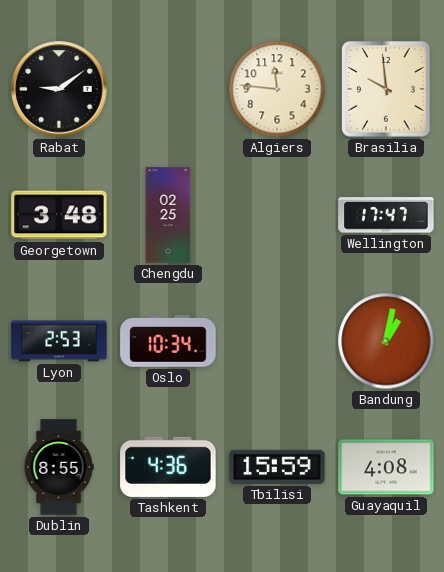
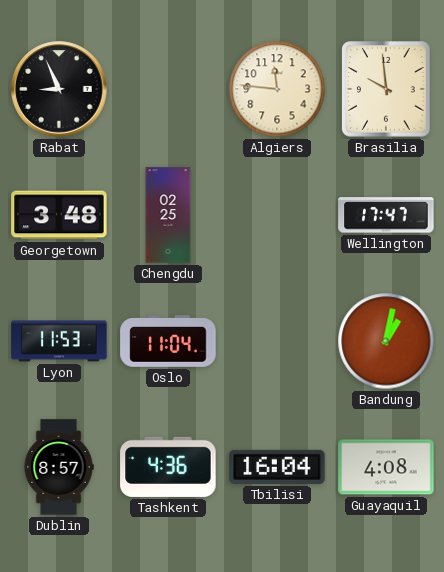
Rabat: 9:09 -> 8:56 (59, 89)
Lyon: 2:53 -> 11:53 (59, 341)
Oslo: 10:34 -> 11:04 (168, 341)
Dublin: 8:55 -> 8:57 (59, 467)
Tbilisi: 15:59 -> 16:04 (277, 467)
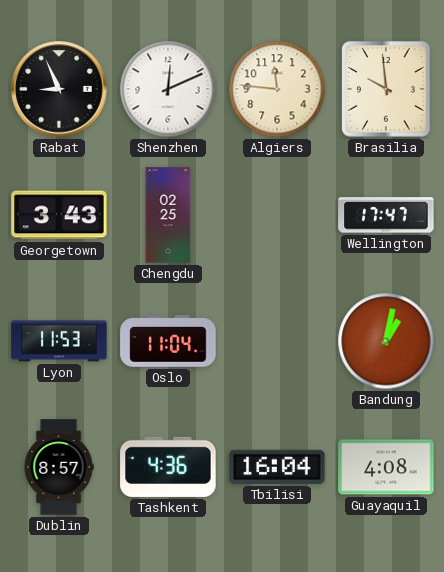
Shenzhen: none -> 12:11 (168, 89)
Georgetown: 3:48 -> 3:43 (59, 215)
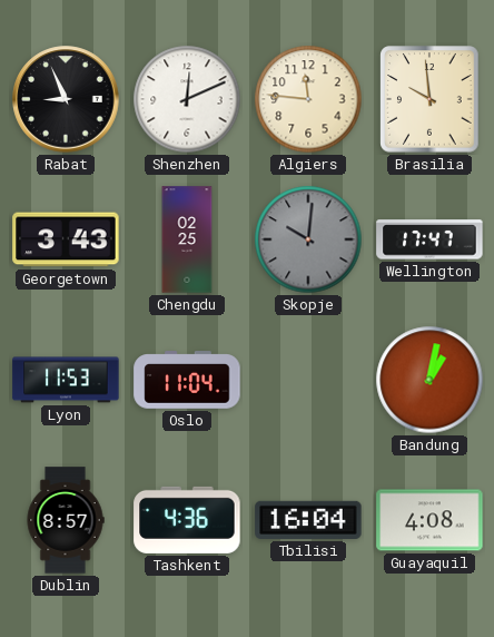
Skopje: none -> 10:01 (308, 239)
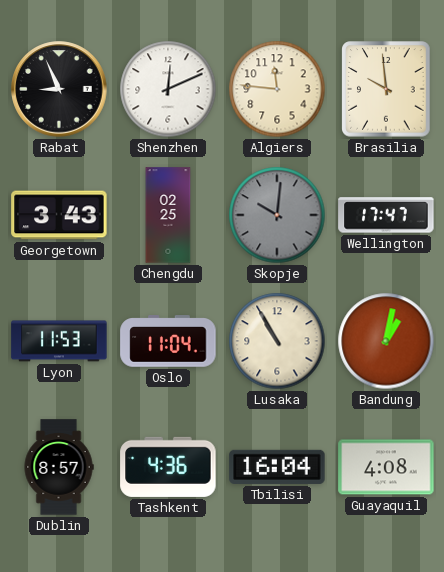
Lusaka: none -> 10:55 (277, 341)
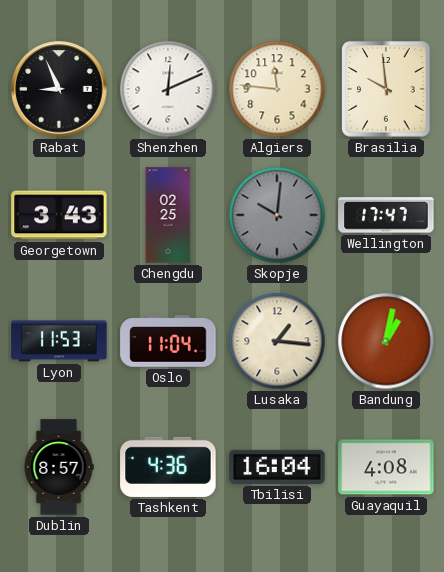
Lusaka: 10:55 -> 1:16 (277, 341)
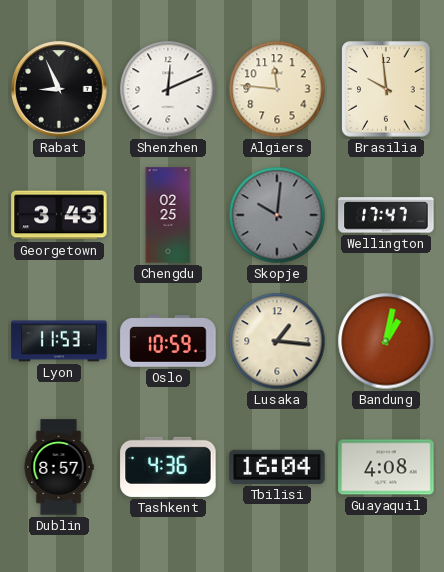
Oslo: 11:04 -> 10:59 (168, 341)
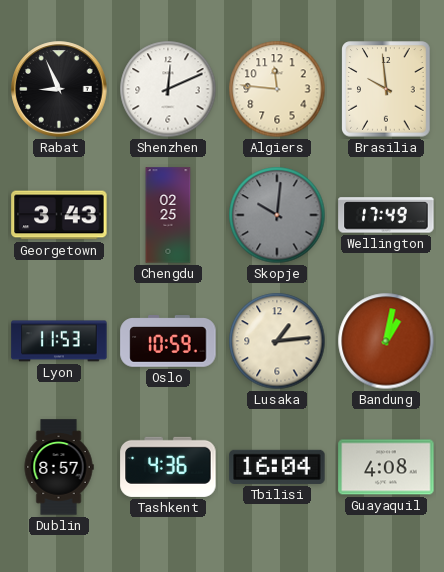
Wellington: 17:47 -> 17:49 (386, 215)
Lusaka: 1:16 -> 1:14 (277, 341)
